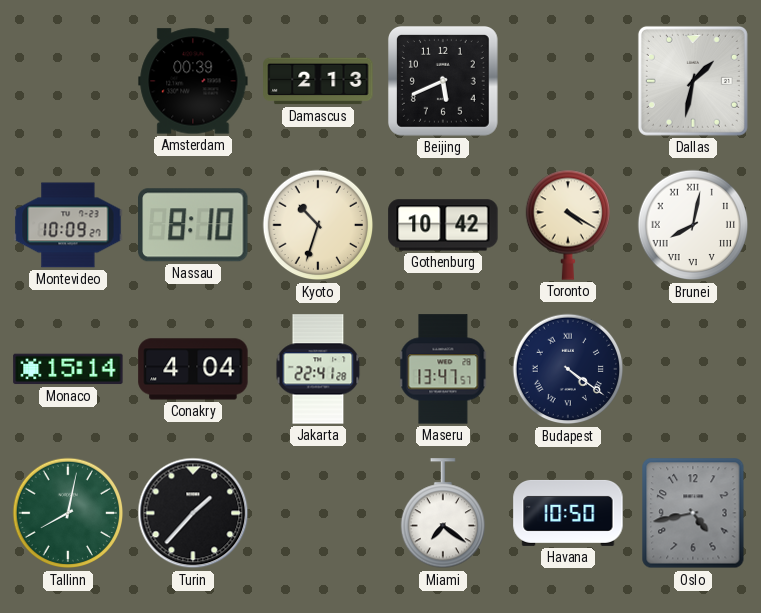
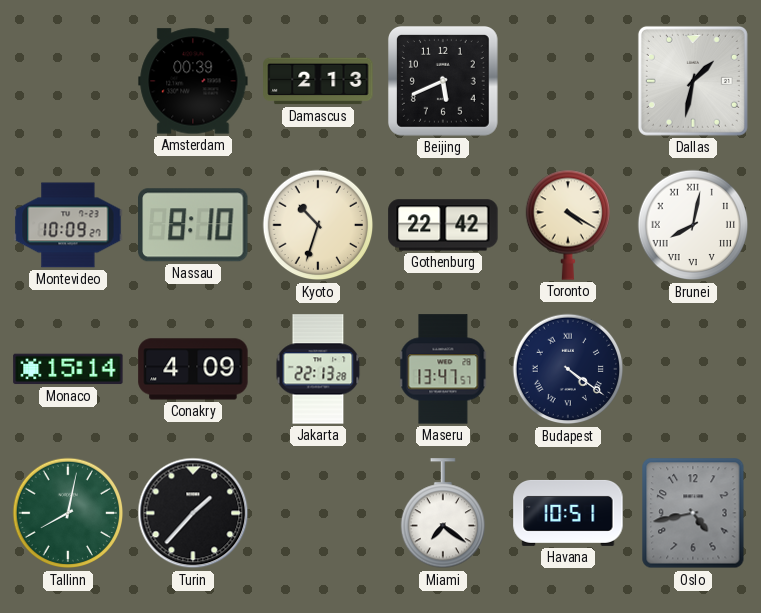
Gothenburg: 10:42 -> 22:42 (443, 225)
Conakry: 4:04 -> 4:09 (193, 369)
Jakarta: 22:41 -> 22:13 (318, 369)
Havana: 10:50 -> 10:51 (568, 513)
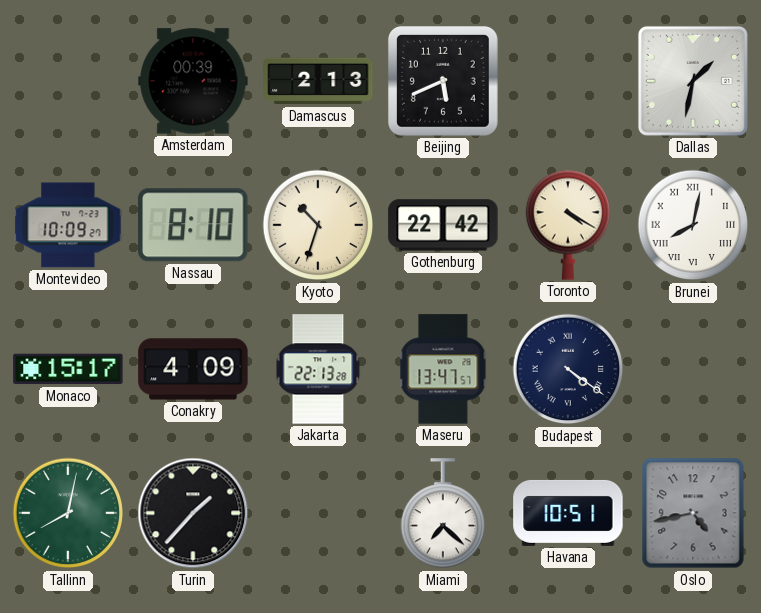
Monaco: 15:14 -> 15:17 (68, 369)
Miami: 7:21 -> 7:22 (442, 514)
